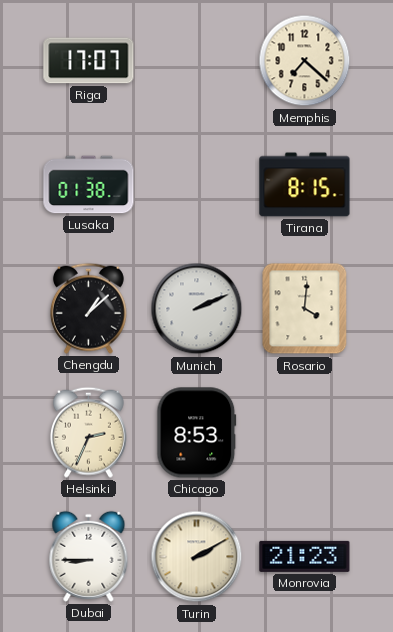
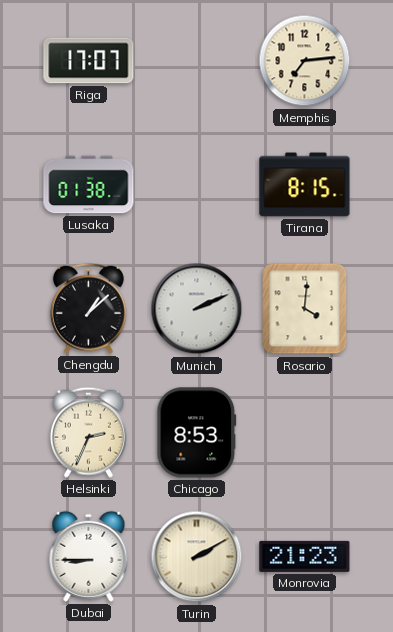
Memphis: 7:22 -> 7:14 (305, 61)
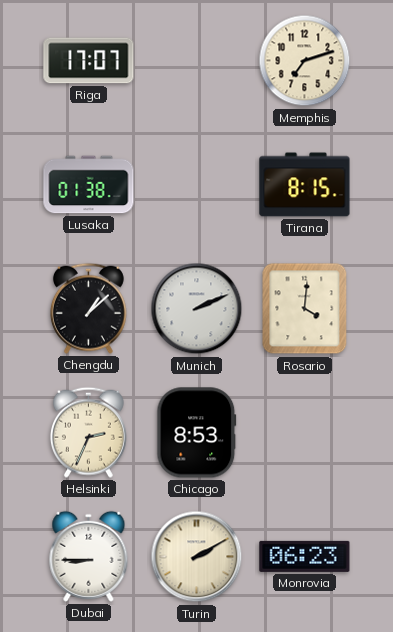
Memphis: 7:14 -> 7:12 (305, 61)
Monrovia: 21:23 -> 06:23 (305, 556)
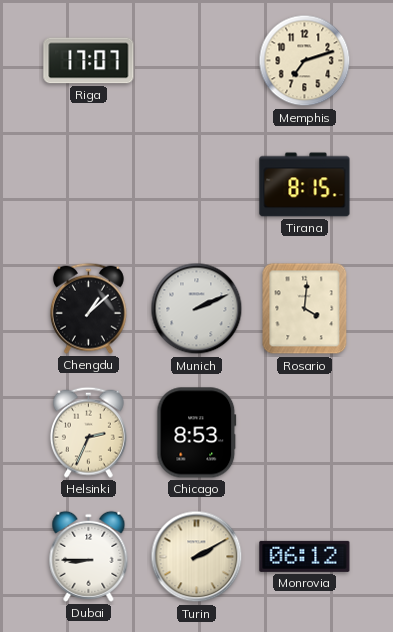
Lusaka: 01:38 -> none (89, 185)
Monrovia: 06:23 -> 06:12 (305, 556)
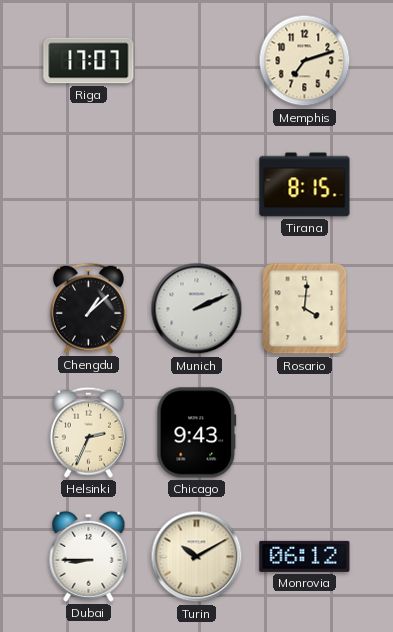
Chicago: 8:53 -> 9:43 (197, 433)
Turin: 2:10 -> 10:10 (197, 557)
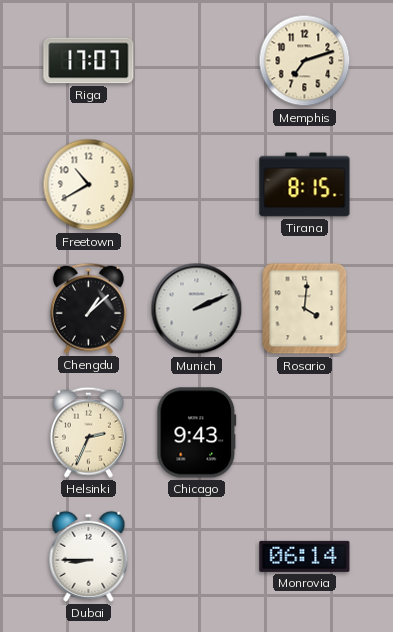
Freetown: none -> 10:40 (89, 185)
Turin: 10:10 -> none (197, 557)
Monrovia: 06:12 -> 06:14 (305, 556)
